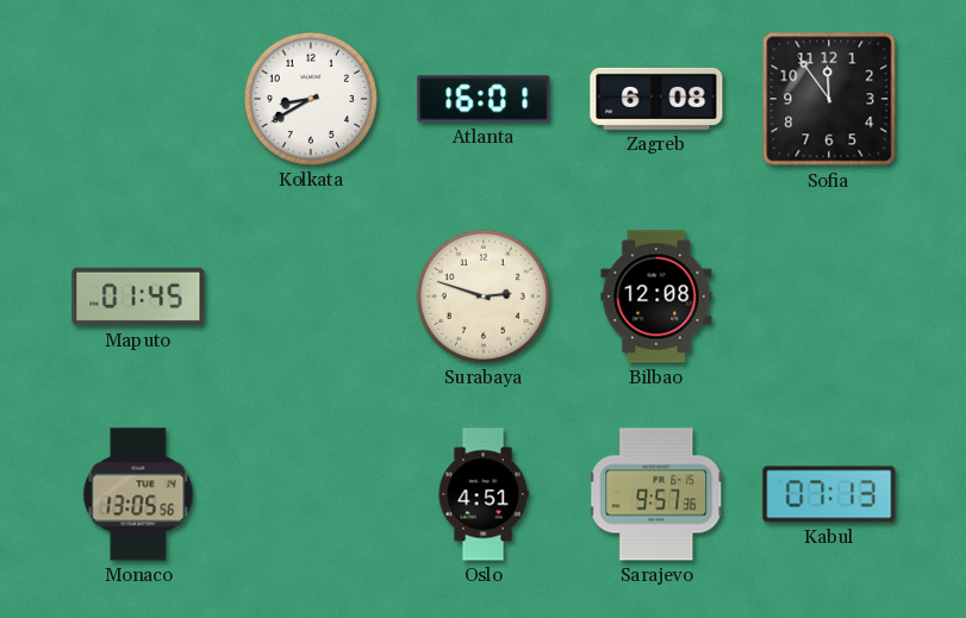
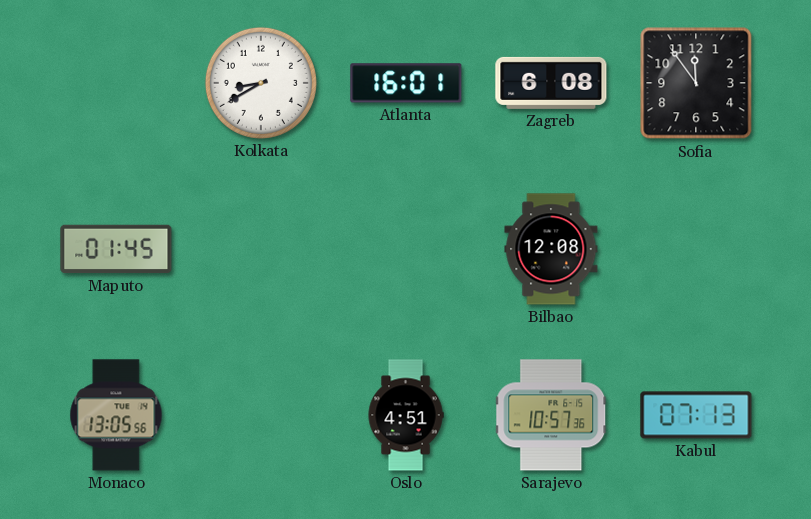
Surabaya: 2:48 -> none (484, 296)
Sarajevo: 9:57 -> 10:57 (552, 415)
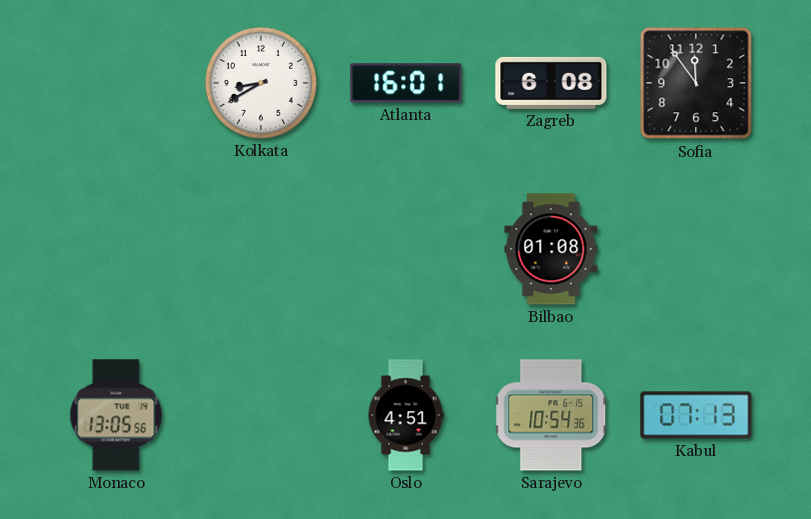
Maputo: 01:45 -> none (116, 249)
Bilbao: 12:08 -> 01:08 (551, 249)
Sarajevo: 10:57 -> 10:54 (552, 415)
